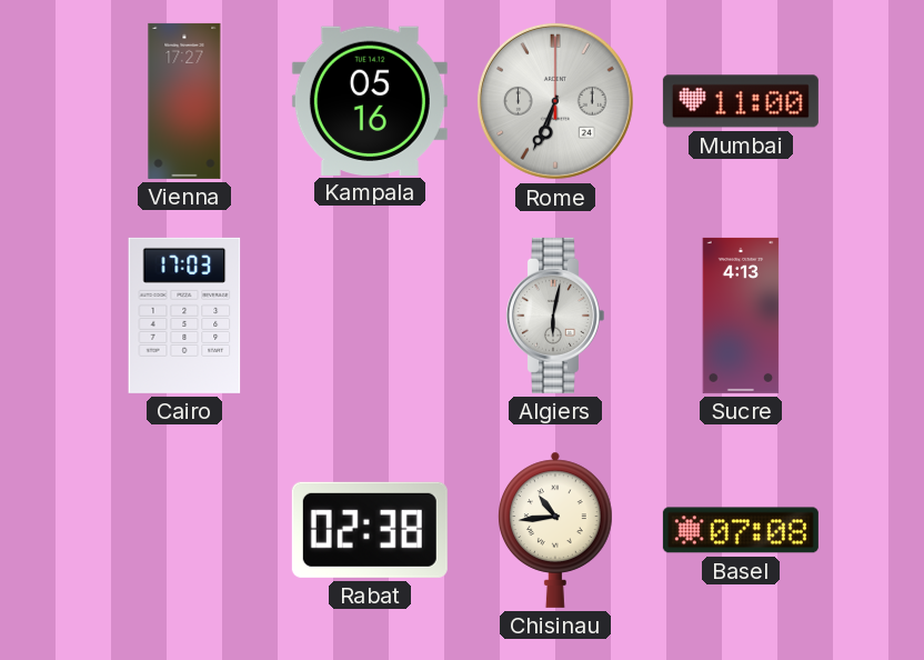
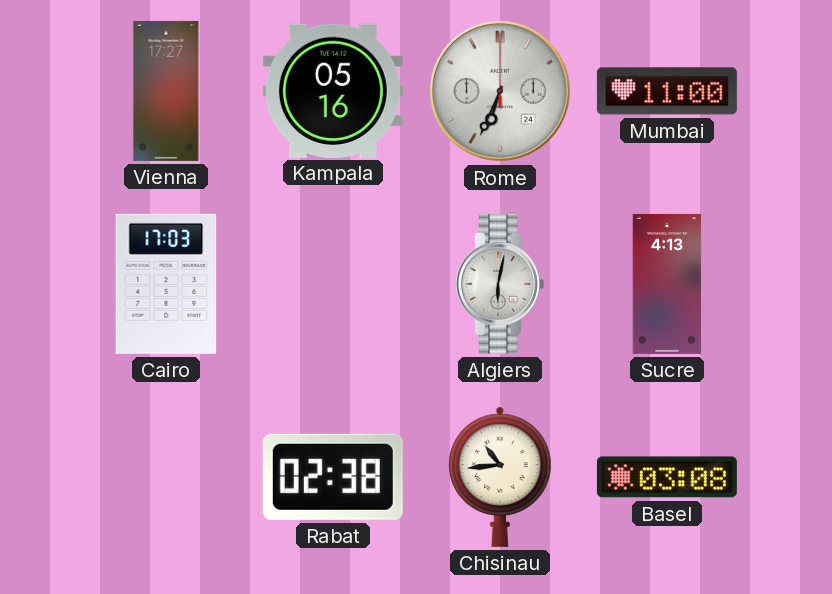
Basel: 07:08 -> 03:08 (667, 477)
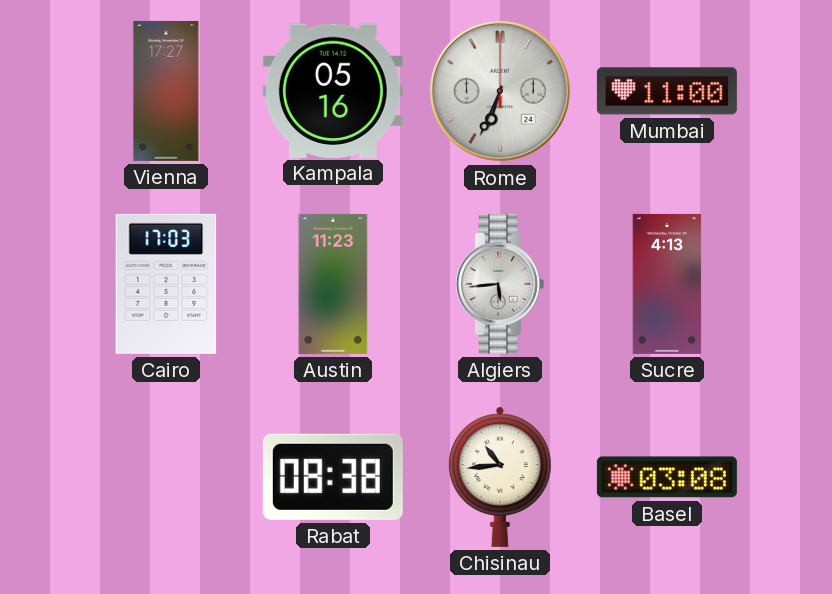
Austin: none -> 11:23 (333, 284)
Algiers: 6:02 -> 5:44 (499, 284)
Rabat: 02:38 -> 08:38 (333, 477)
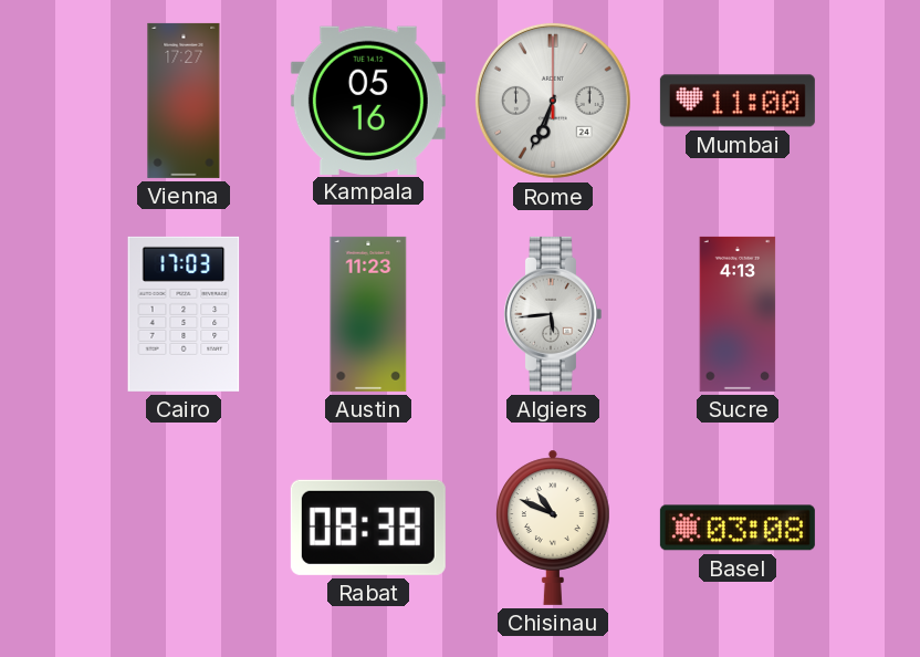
Chisinau: 10:44 -> 10:49 (554, 528)
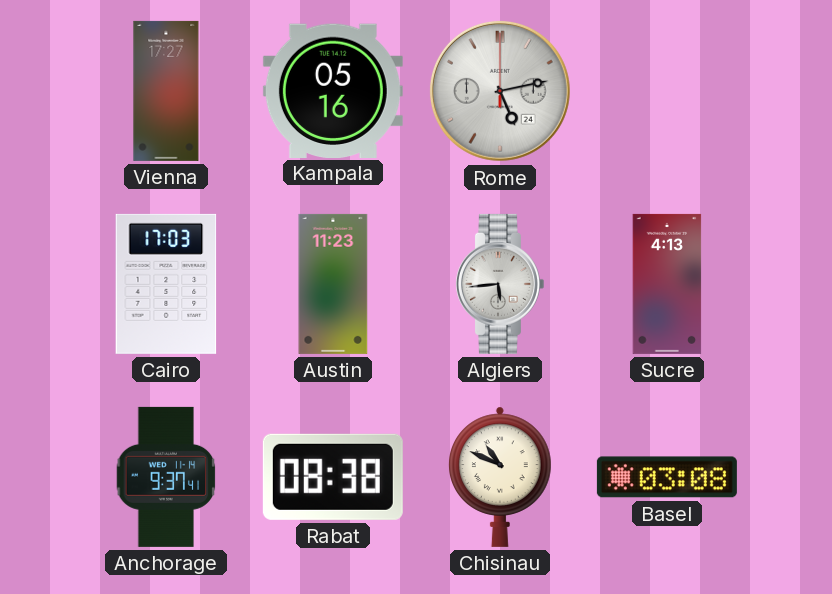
Rome: 6:34 -> 5:13 (500, 91)
Mumbai: 11:00 -> none (738, 101)
Anchorage: none -> 9:37 (166, 477)
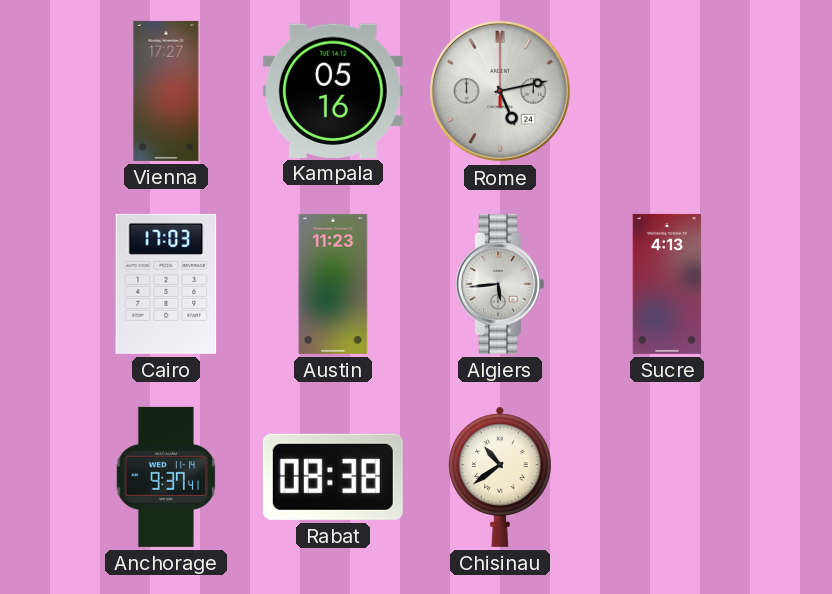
Chisinau: 10:49 -> 10:39 (501, 477)
Basel: 03:08 -> none (667, 477)
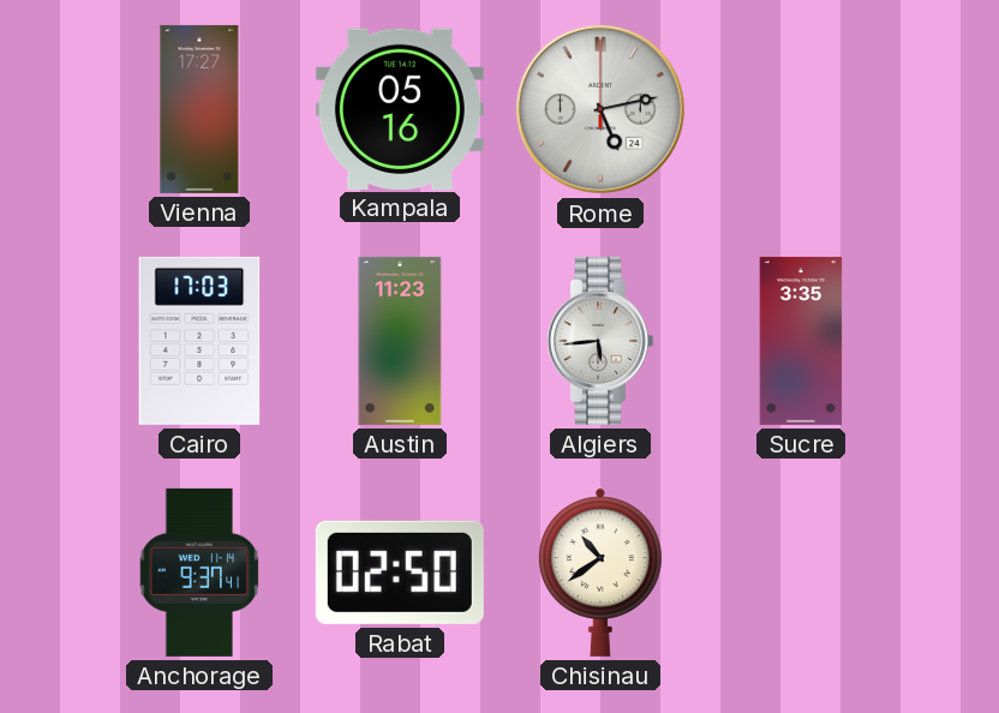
Sucre: 4:13 -> 3:35 (801, 341)
Rabat: 08:38 -> 02:50 (400, 573)
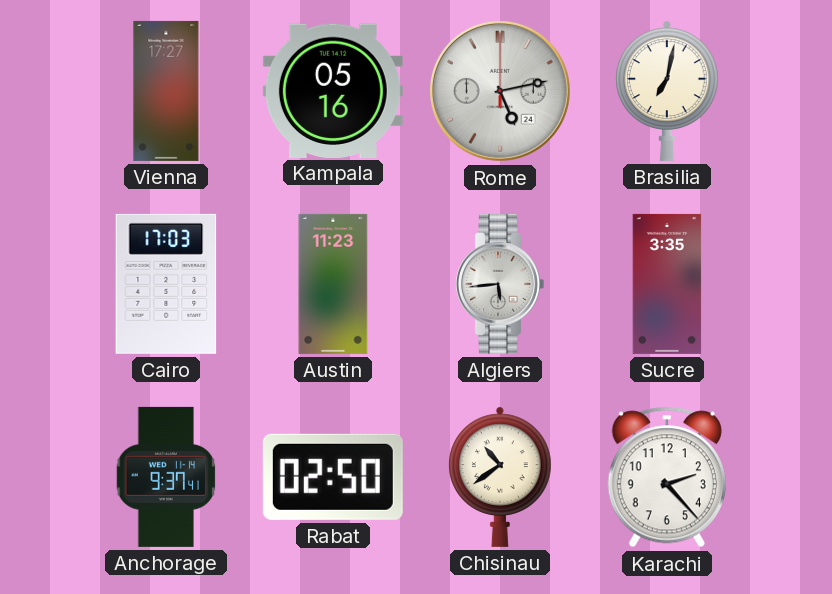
Brasilia: none -> 7:02 (668, 91)
Karachi: none -> 2:23 (667, 477)
